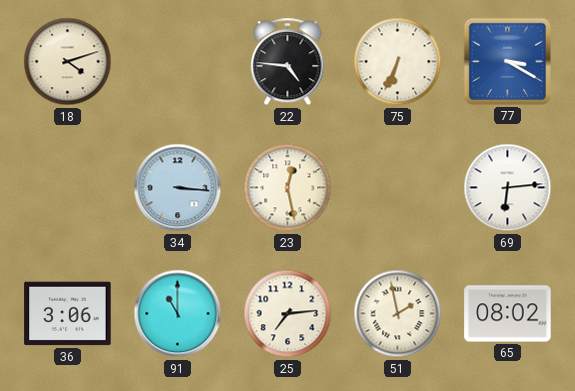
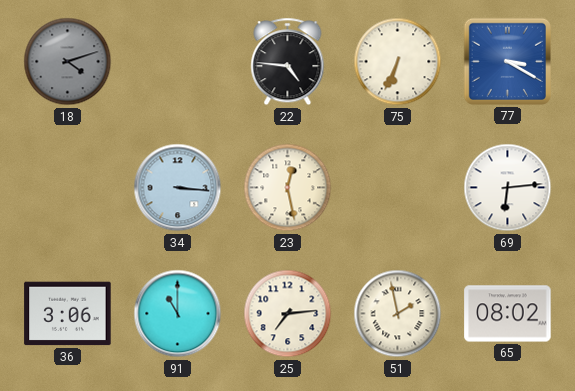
18 dial: cream -> grey (68, 62)
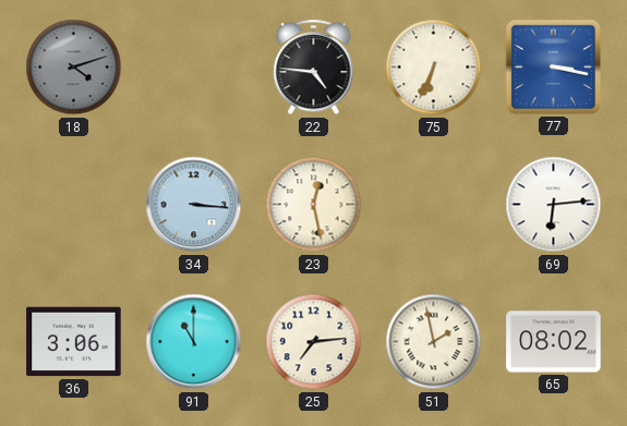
77: 3:20 -> 3:17 (553, 66)
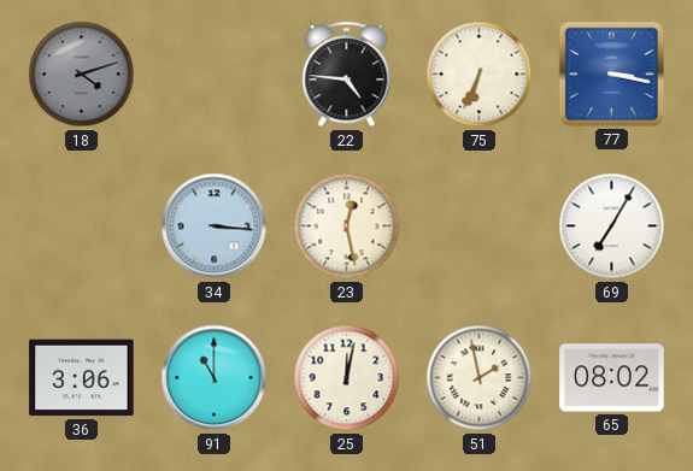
69: 6:14 -> 7:05 (612, 226)
25: 7:14 -> 12:02 (347, 378)
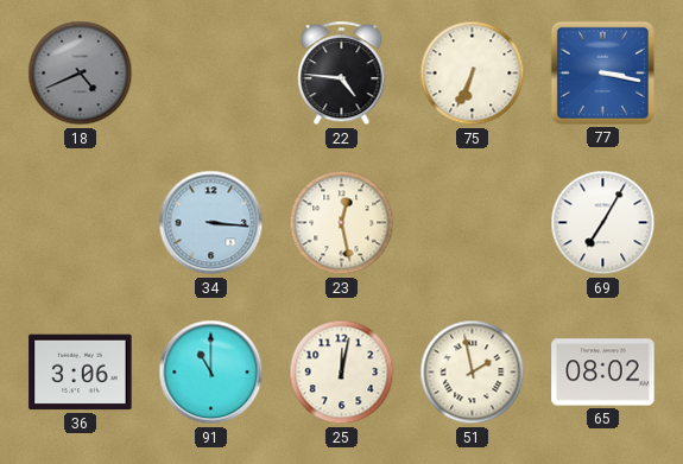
18: 4:12 -> 4:41 (81, 74)
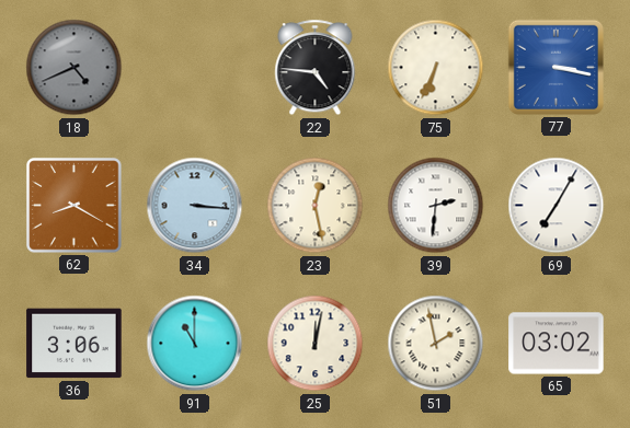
62: none -> 8:20 (75, 206)
39: none -> 2:31 (436, 206)
65: 08:02 -> 03:02 (557, 344)
